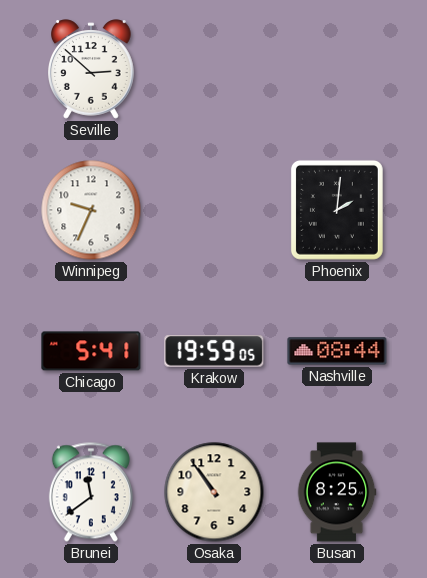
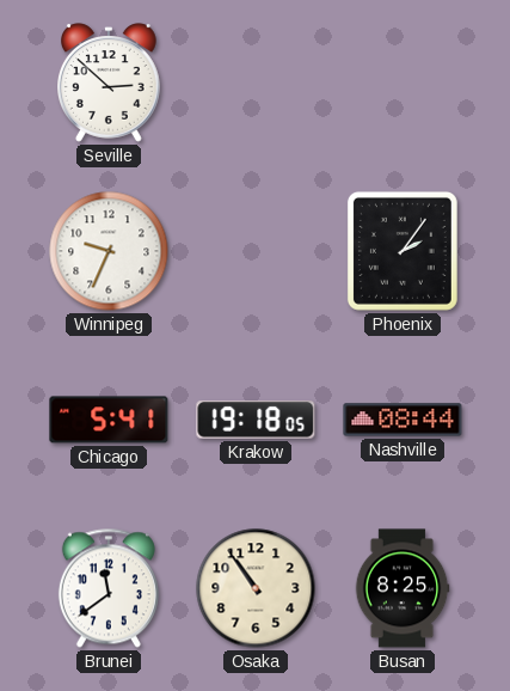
Phoenix: 2:01 -> 2:06 (403, 251)
Krakow: 19:59 -> 19:18 (256, 420)
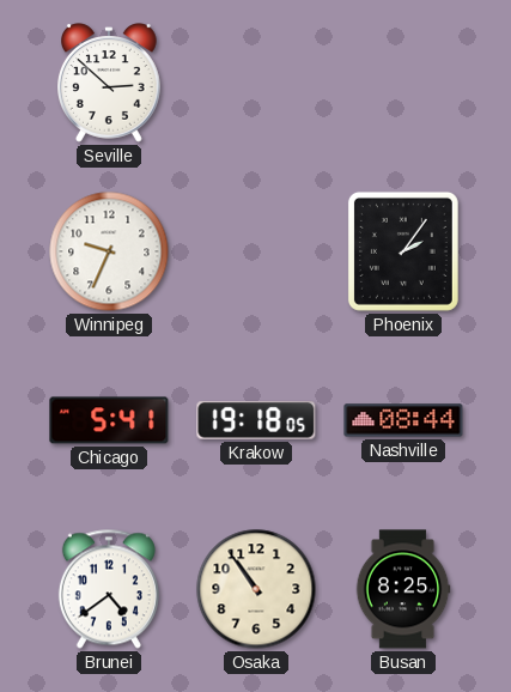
Brunei: 11:39 -> 4:39 (109, 589)
